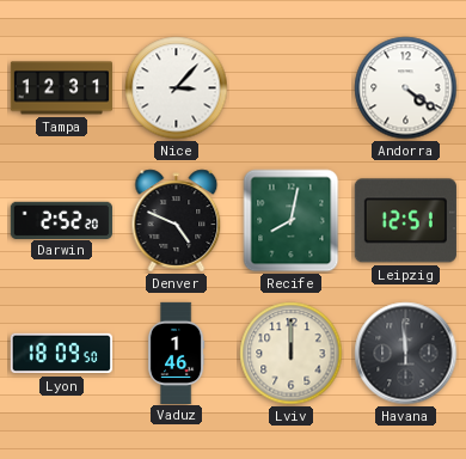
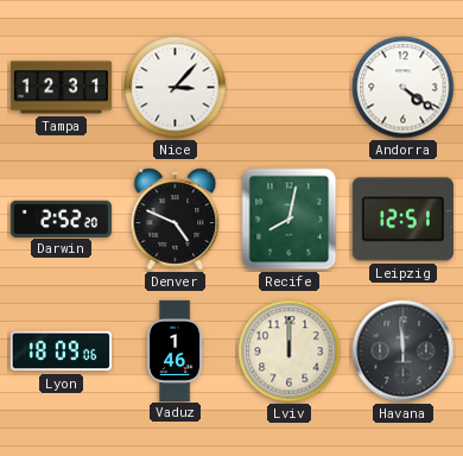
Lyon: 18:09:50 -> 18:09:06 (61, 351)
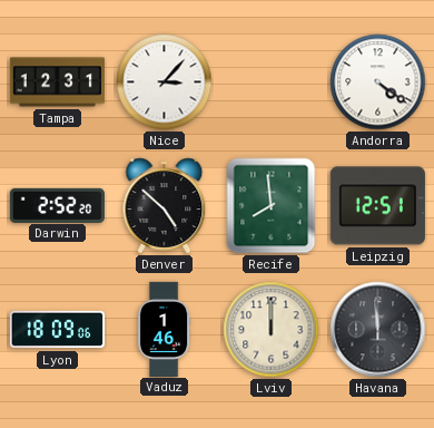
Denver: 4:49 -> 4:52 (165, 206)
Recife: 8:02 -> 7:59 (272, 206)
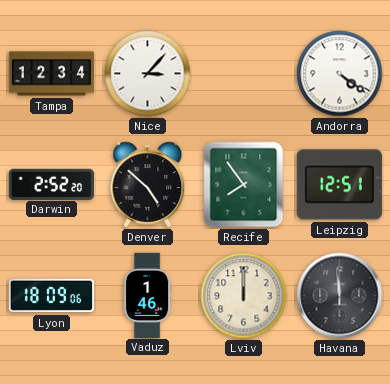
Tampa: 12:31 -> 12:34 (51, 74)
Recife: 7:59 -> 7:54 (244, 185)
